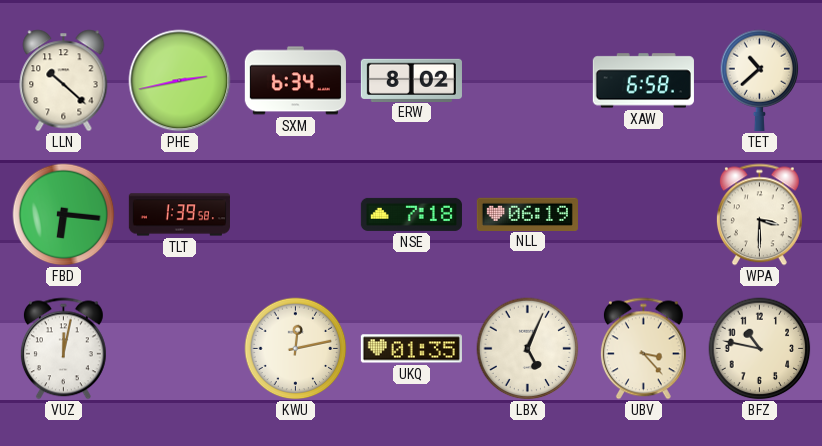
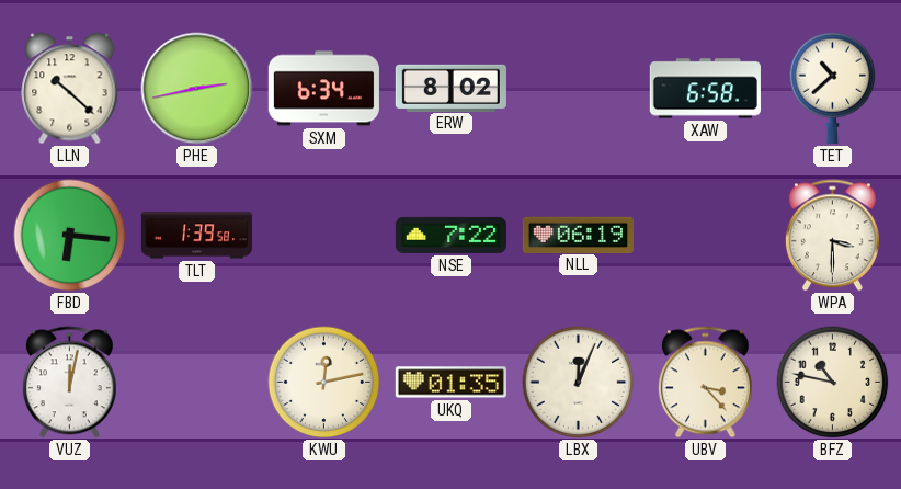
NSE: 7:18 -> 7:22 (450, 235)
LBX: 5:04 -> 12:04 (579, 383)
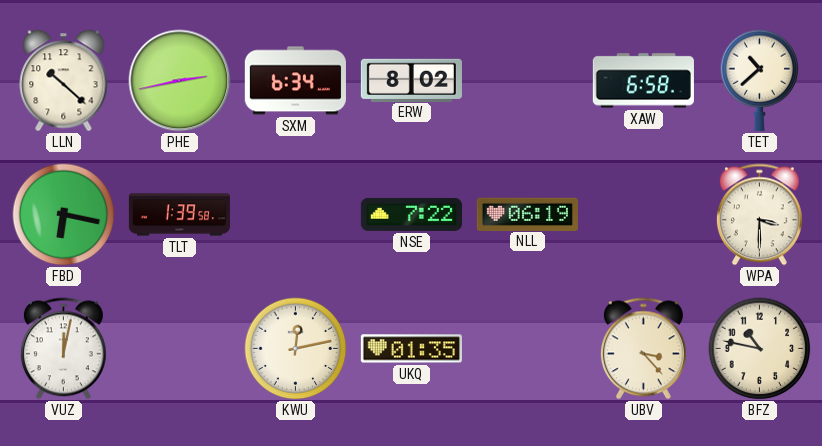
FBD: 6:16 -> 6:17 (64, 215)
LBX: 12:04 -> none (579, 383)
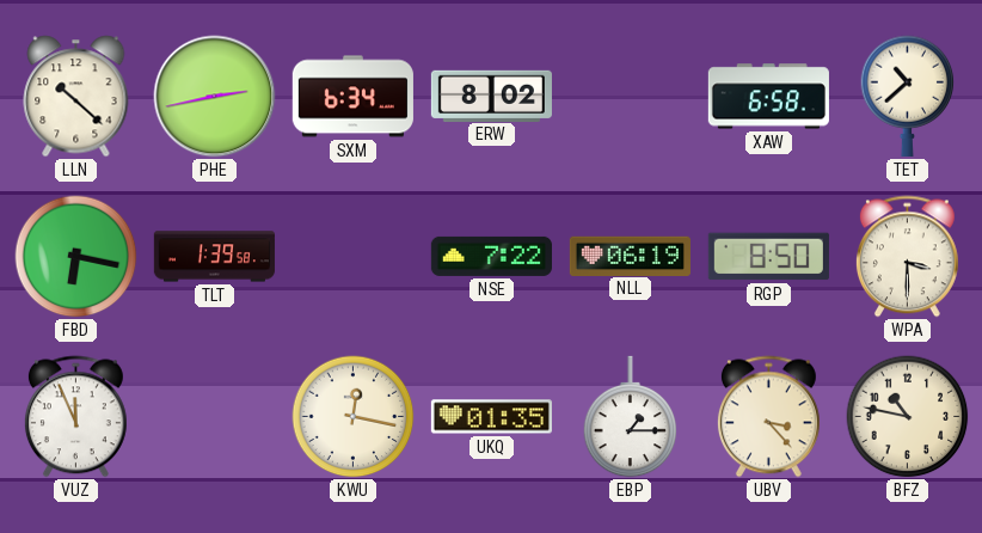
RGP: none -> 8:50 (768, 257)
VUZ: 12:02 -> 11:56 (75, 417)
KWU: 12:13 -> 12:17 (354, 417)
EBP: none -> 1:15 (631, 417)
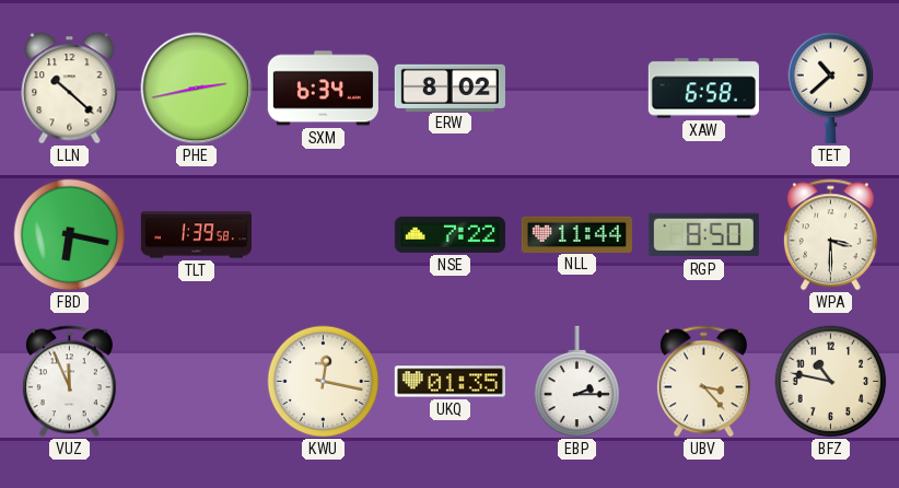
NLL: 06:19 -> 11:44 (576, 234)
EBP: 1:15 -> 2:15 (577, 382)
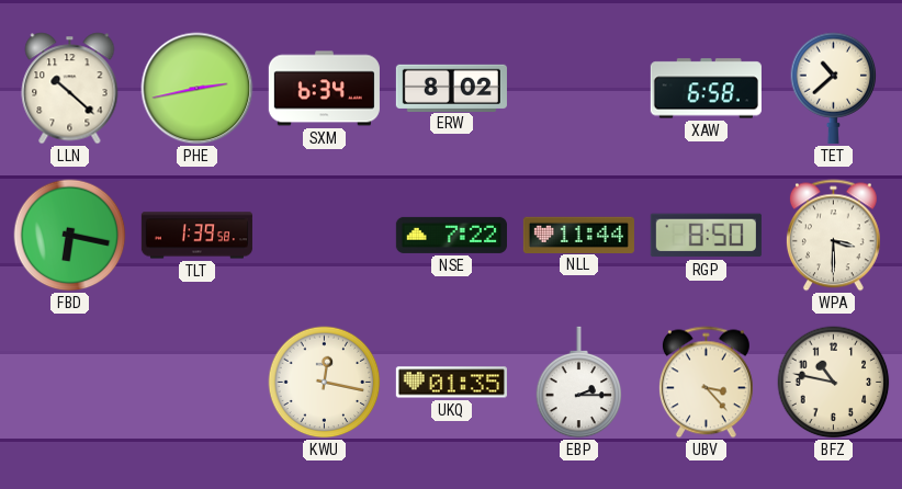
VUZ: 11:56 -> none (69, 382)
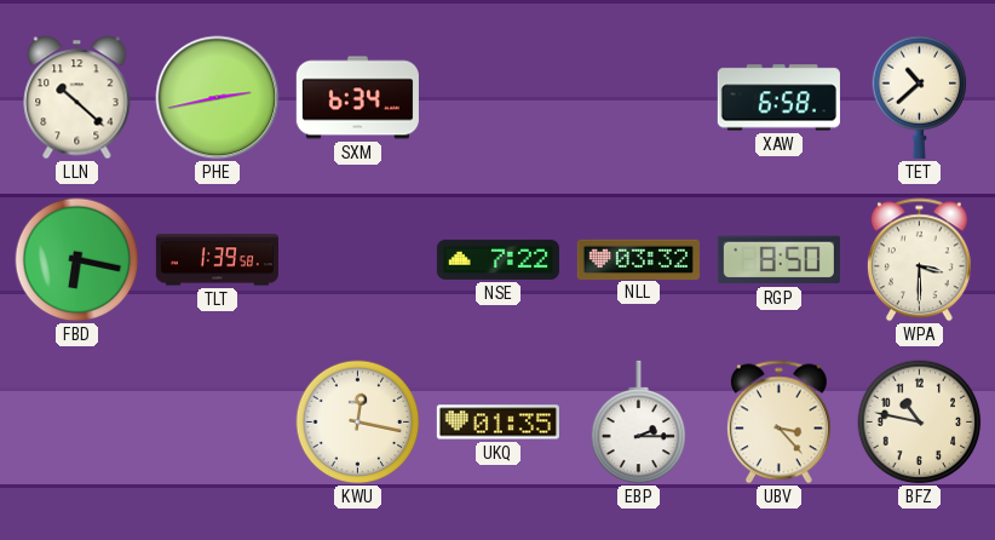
ERW: 8:02 -> none (451, 88)
NLL: 11:44 -> 03:32 (638, 259)
